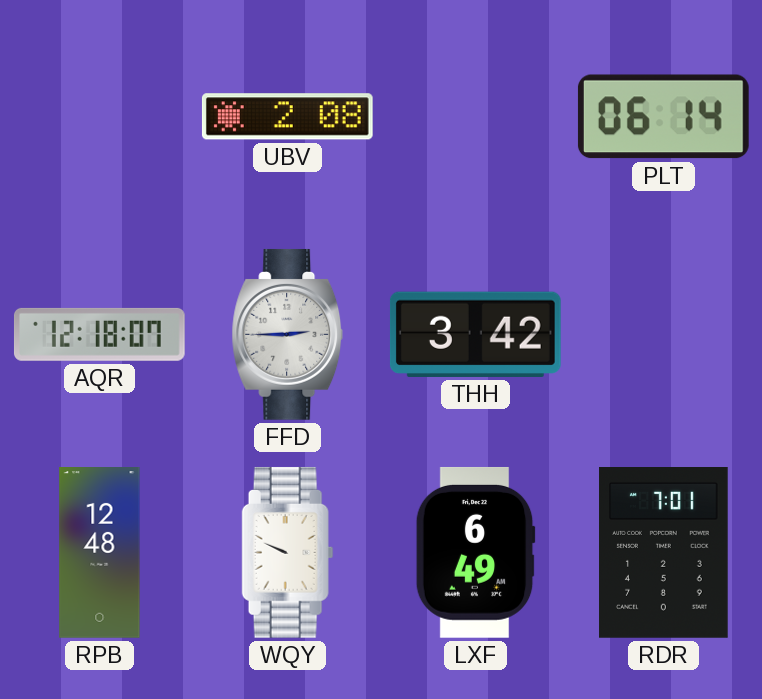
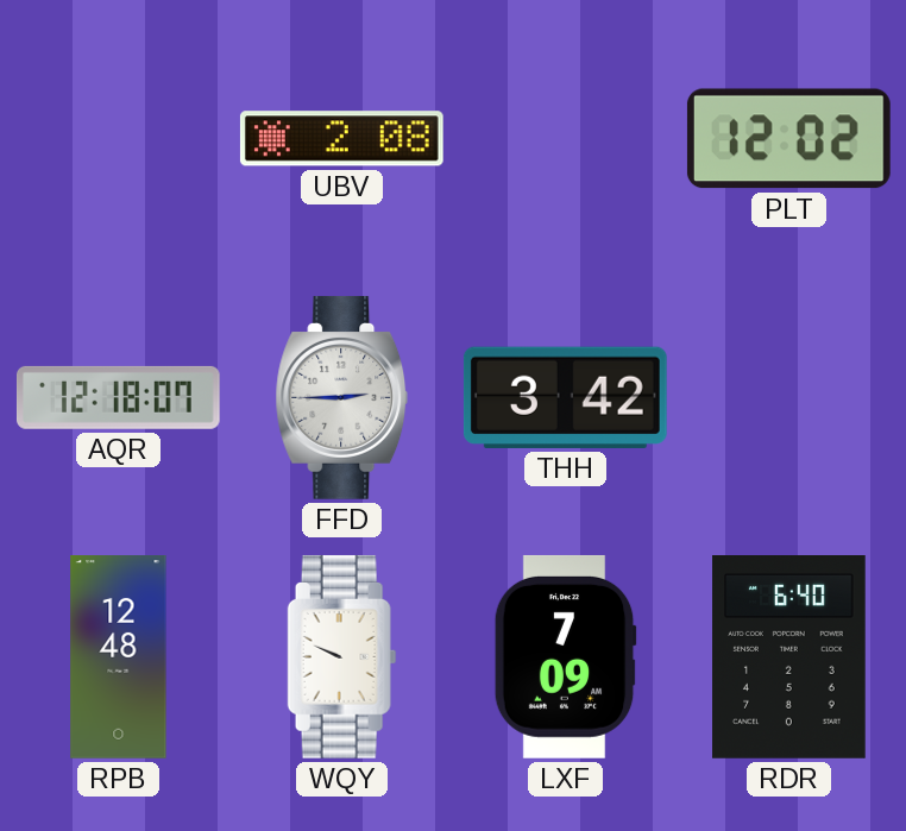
PLT: 06:14 -> 12:02 (788, 139)
LXF: 6:49 -> 7:09 (565, 656)
RDR: 7:01 -> 6:40 (789, 657)
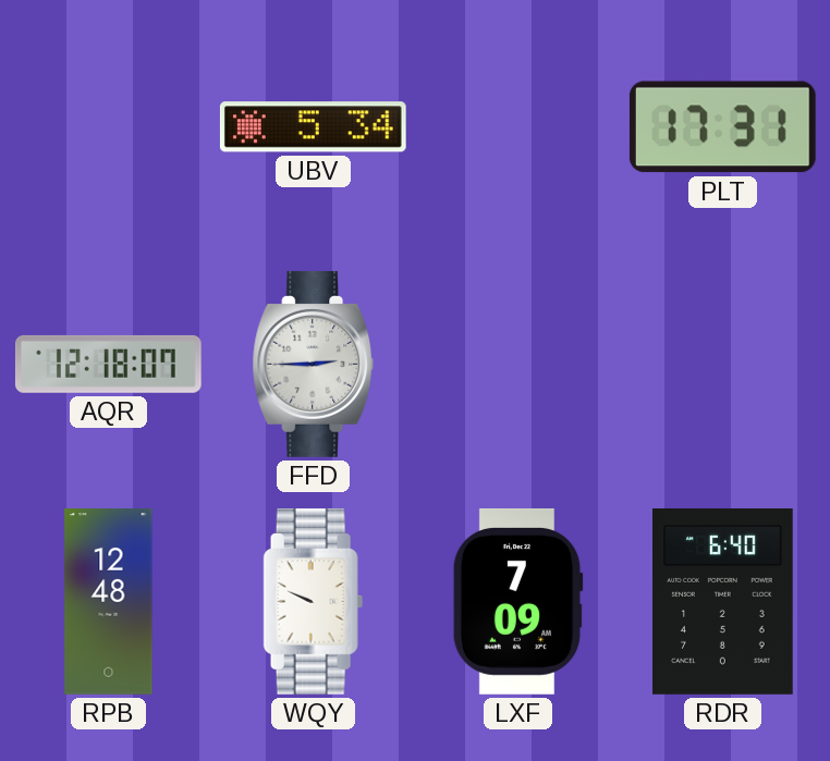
UBV: 2:08 -> 5:34 (313, 127)
PLT: 12:02 -> 17:31 (722, 127)
THH: 3:42 -> none (565, 397)
